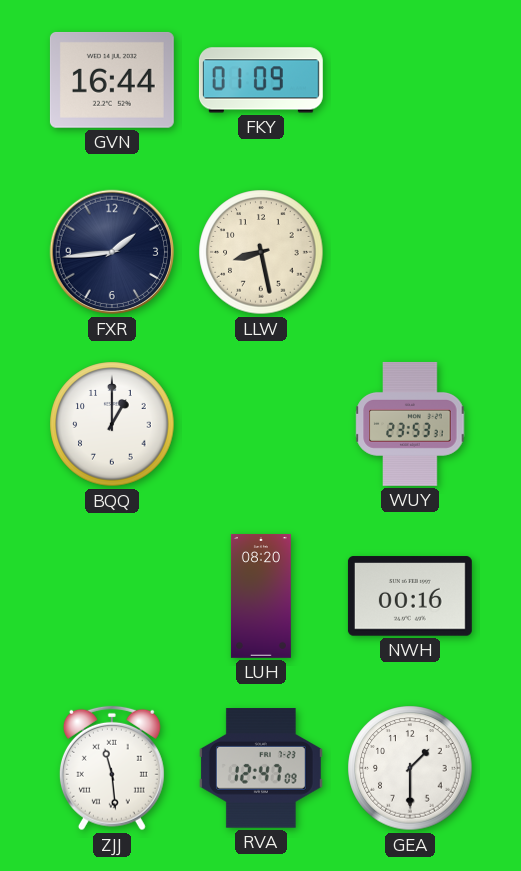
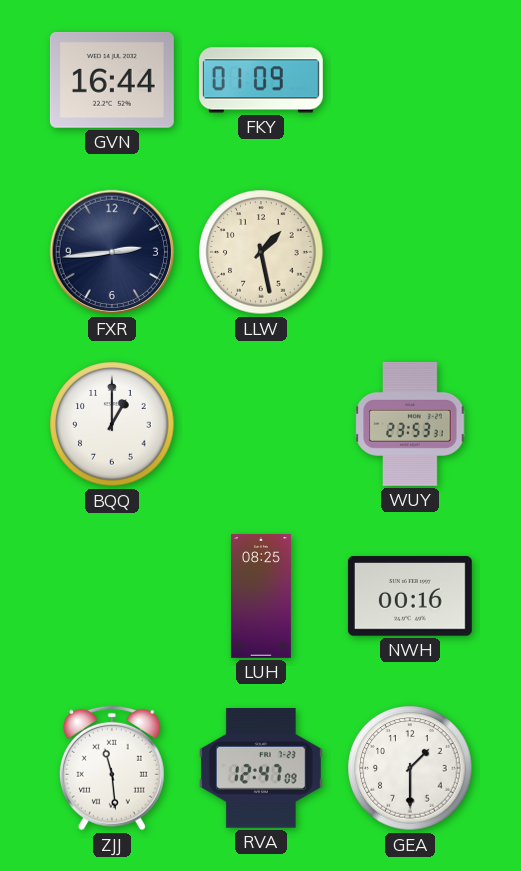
FXR: 1:44 -> 2:44 (112, 252)
LLW: 8:28 -> 1:28 (261, 252)
LUH: 08:20 -> 08:25 (261, 596)
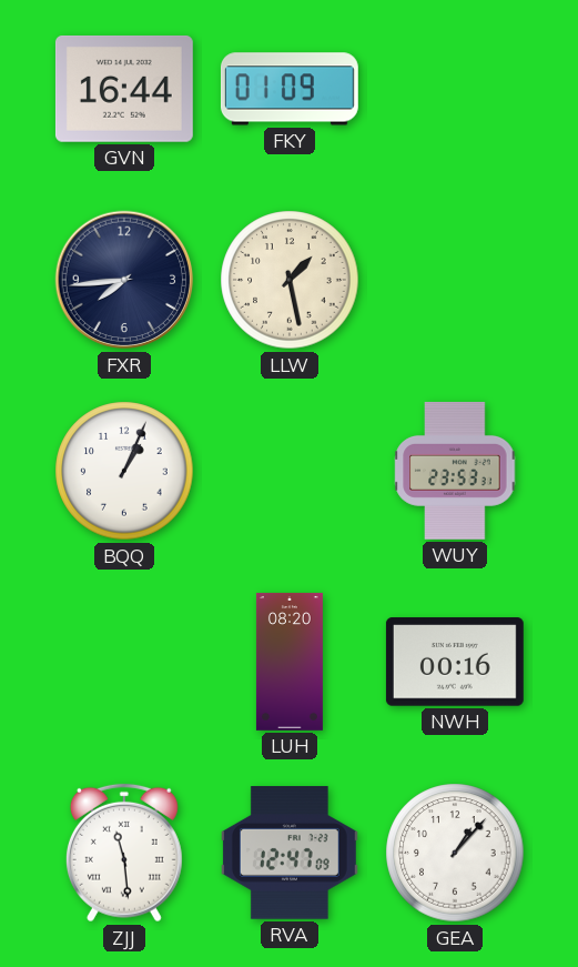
FXR: 2:44 -> 7:44 (124, 280)
BQQ: 1:00 -> 1:04 (124, 471)
LUH: 08:25 -> 08:20 (290, 662)
GEA: 1:30 -> 1:07 (455, 853)
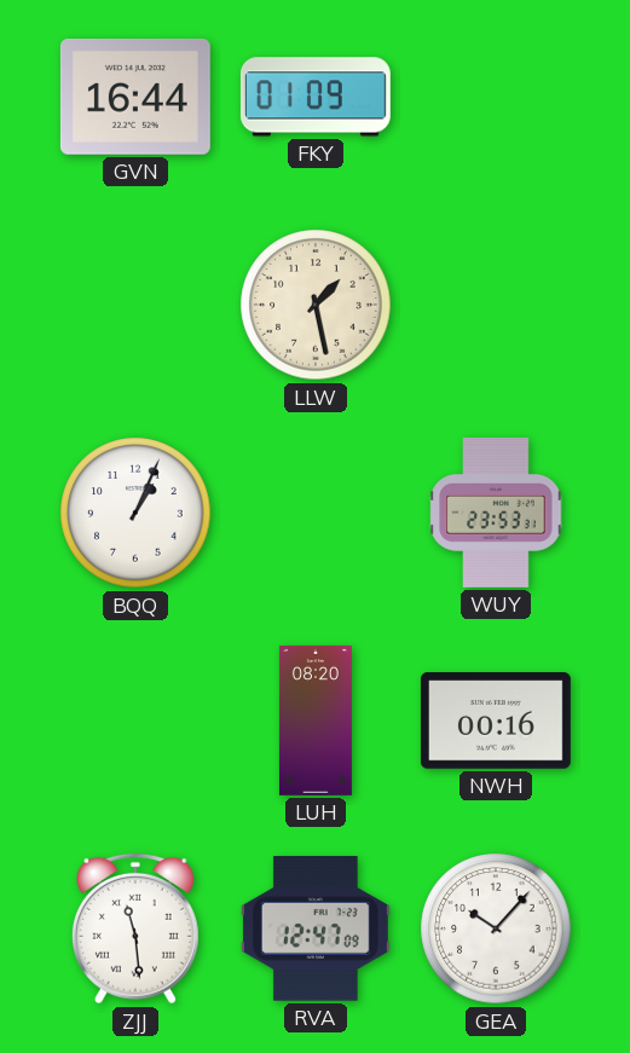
FXR: 7:44 -> none (124, 280)
GEA: 1:07 -> 10:07 (496, 928)
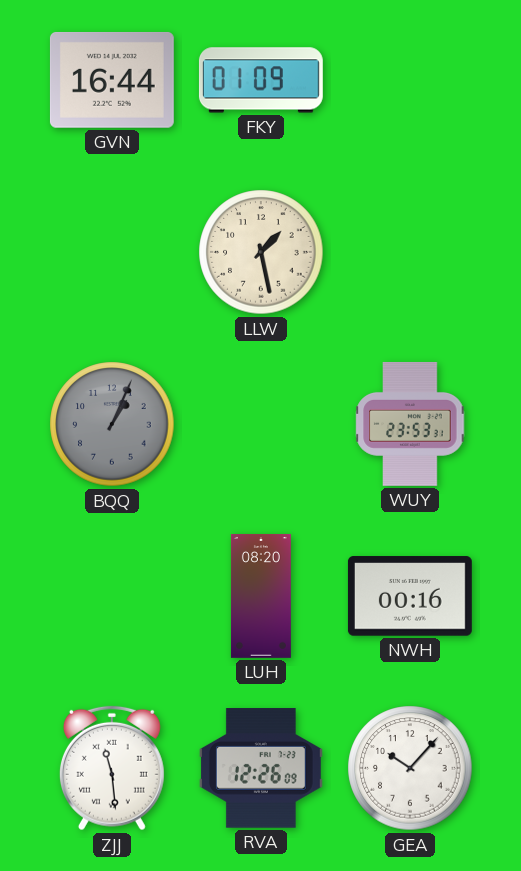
BQQ dial: white -> grey (112, 424)
RVA: 12:47 -> 12:26 (261, 768)
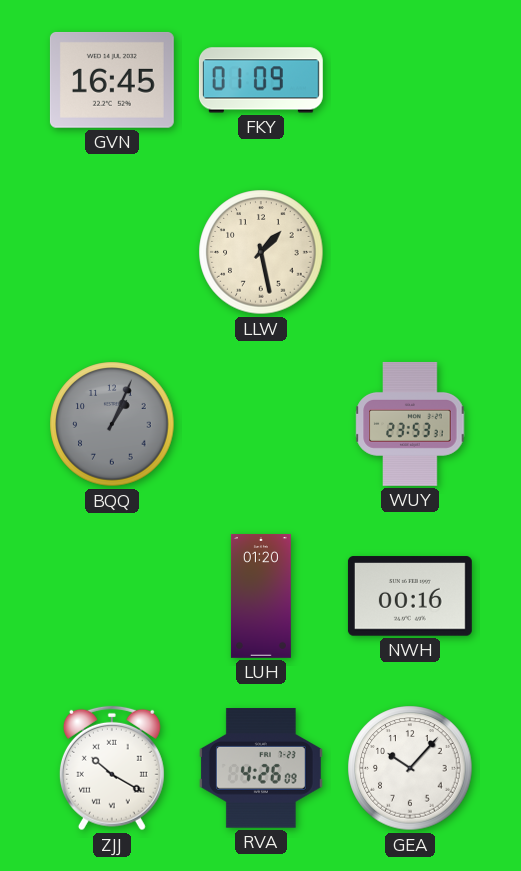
GVN: 16:44 -> 16:45 (112, 80)
LUH: 08:20 -> 01:20 (261, 596)
ZJJ: 11:29 -> 10:20 (112, 768)
RVA: 12:26 -> 4:26 (261, 768)
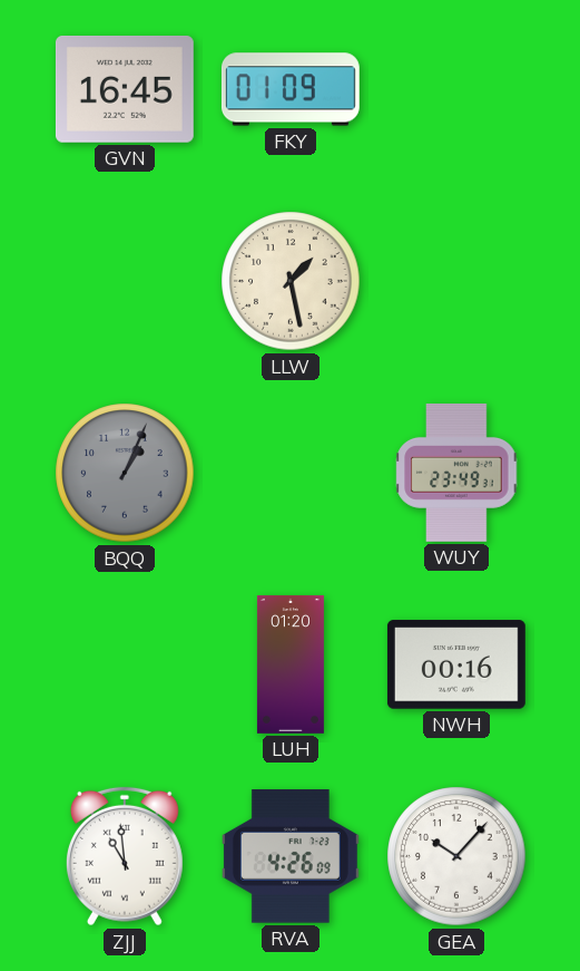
WUY: 23:53 -> 23:49 (456, 473)
ZJJ: 10:20 -> 10:59 (125, 856)
